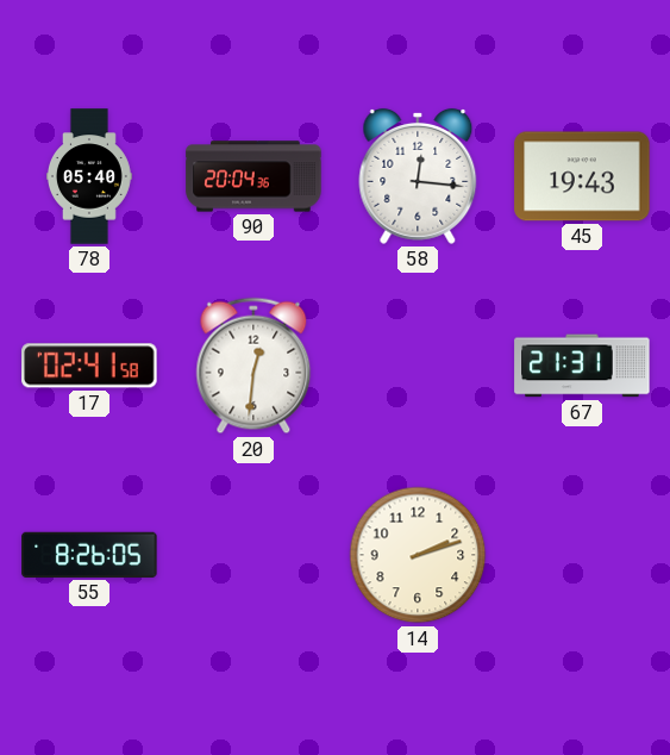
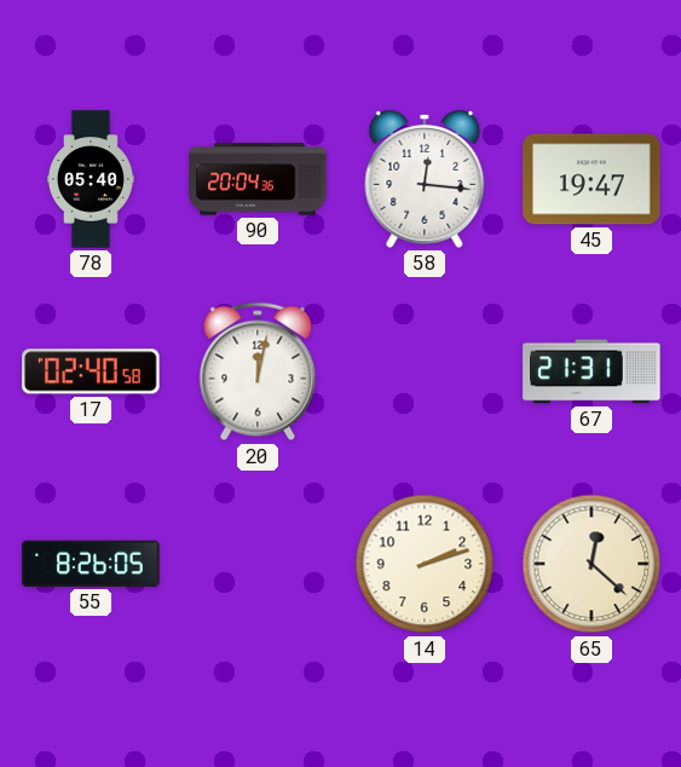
45: 19:43 -> 19:47 (591, 179)
17: 02:41 -> 02:40 (91, 371)
20: 12:31 -> 12:02 (258, 371)
65: none -> 12:22 (591, 564)
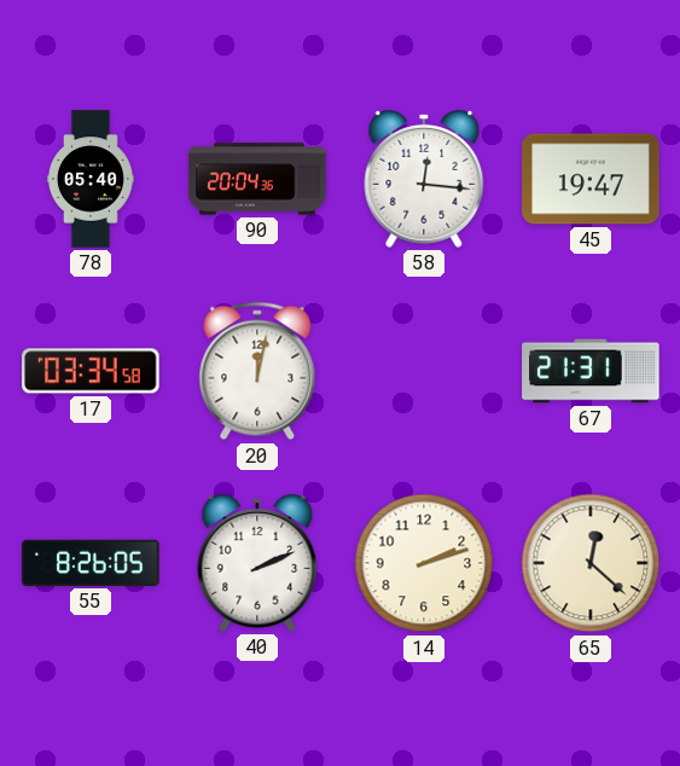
17: 02:40 -> 03:34 (91, 371)
40: none -> 2:11 (257, 563)
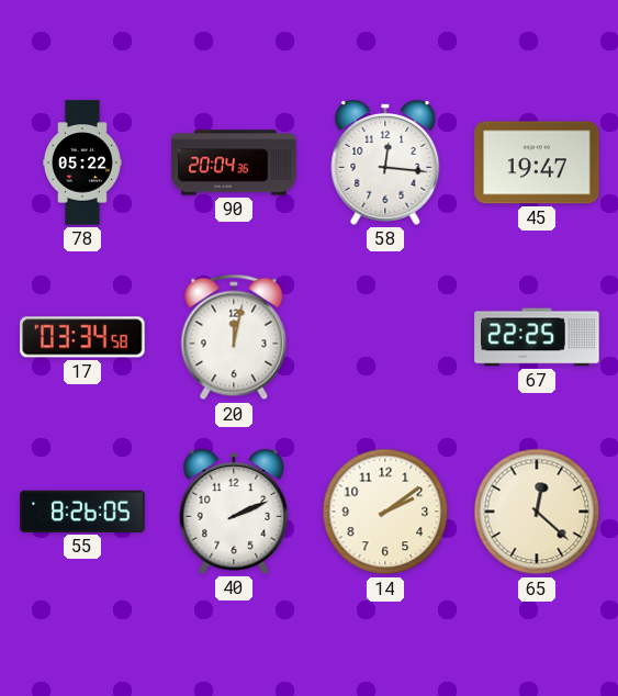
78: 05:40 -> 05:22 (83, 162)
67: 21:31 -> 22:25 (537, 337)
14: 2:12 -> 2:09 (385, 512)
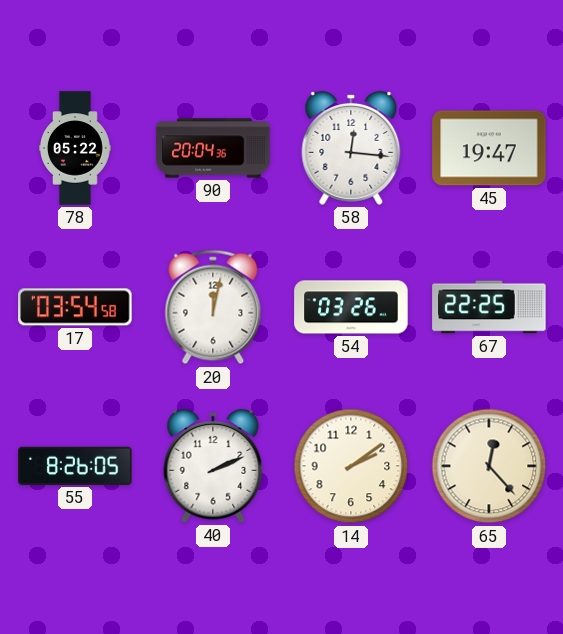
17: 03:34 -> 03:54 (75, 307)
54: none -> 03:26 (351, 307)
65: 12:22 -> 12:23 (489, 466)
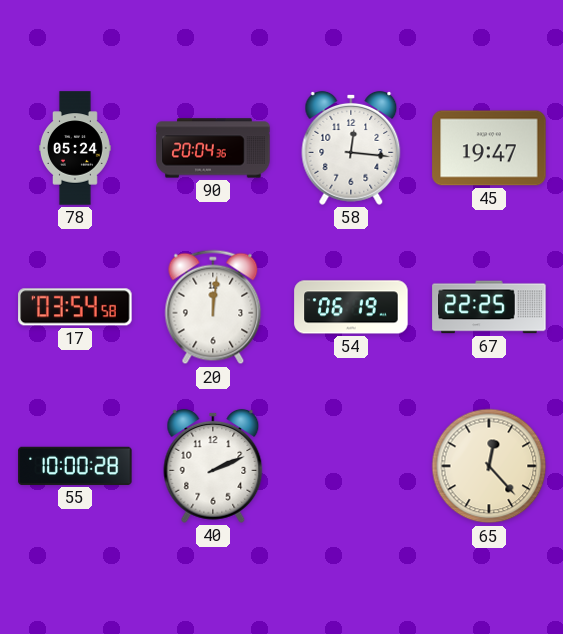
78: 05:22 -> 05:24 (76, 148)
20: 12:02 -> 12:01 (213, 307)
54: 03:26 -> 06:19 (351, 307)
55: 8:26 -> 10:00 (75, 466)
14: 2:09 -> none (351, 466)
